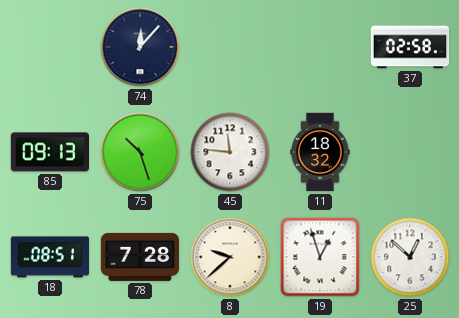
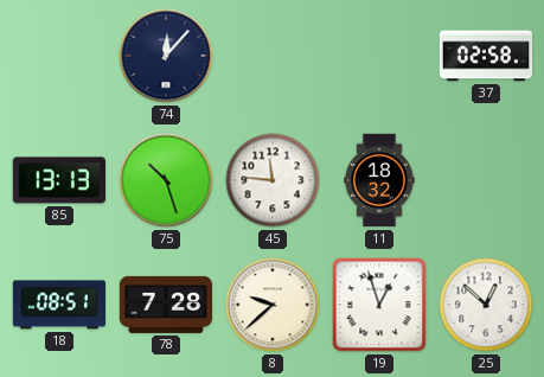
85: 09:13 -> 13:13 (58, 180)
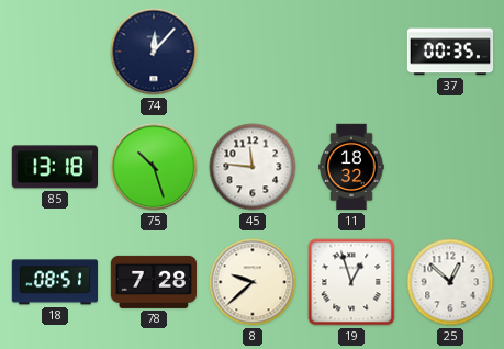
37: 02:58 -> 00:35 (450, 52)
85: 13:13 -> 13:18 (54, 167)
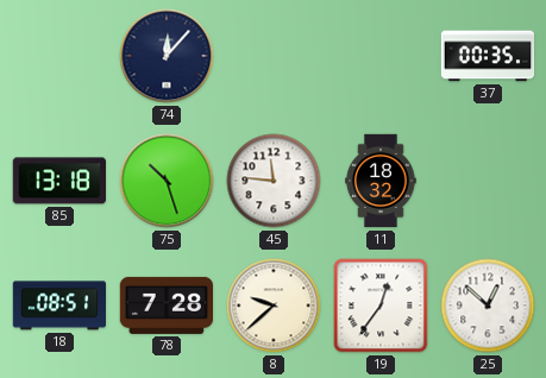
19: 12:57 -> 12:36 (381, 305)
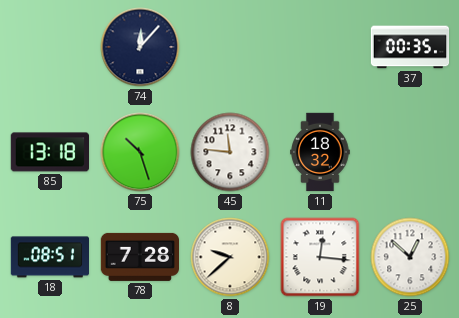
19: 12:36 -> 12:16 (320, 257)
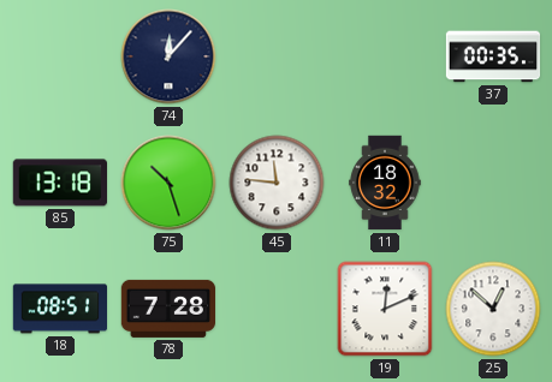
8: 9:38 -> none (230, 257)
19: 12:16 -> 12:11 (385, 309)
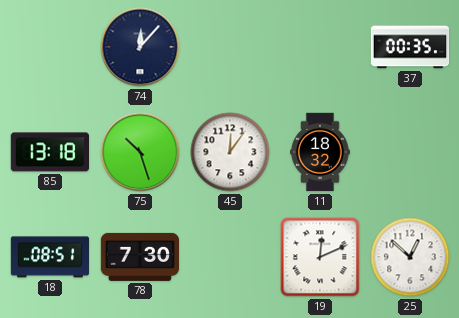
45: 11:46 -> 12:06 (230, 152)
78: 7:28 -> 7:30 (139, 257)
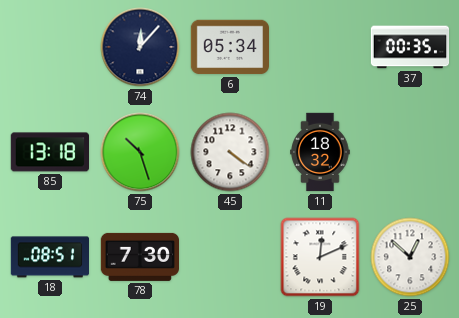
6: none -> 05:34 (229, 47)
45: 12:06 -> 4:21 (230, 152)
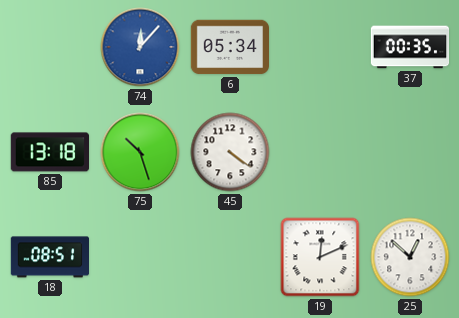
74 dial: navy -> blue (140, 47)
11: 18:32 -> none (320, 152)
78: 7:30 -> none (139, 257)
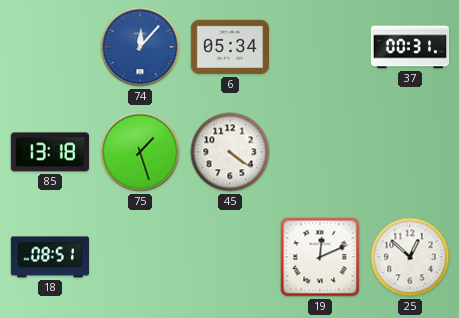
37: 00:35 -> 00:31 (410, 47)
75: 10:27 -> 1:27 (140, 152)
